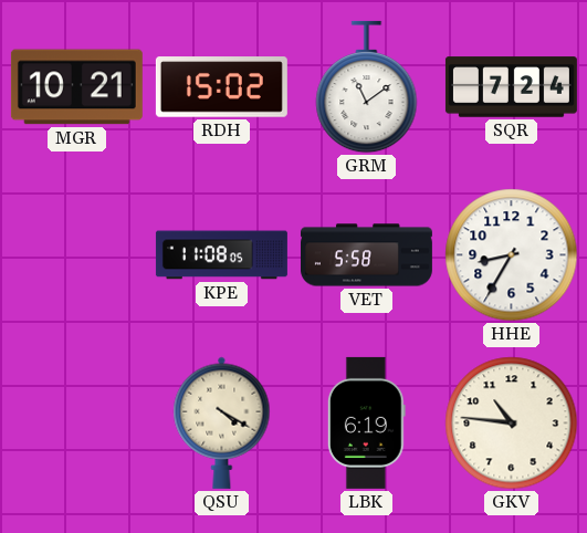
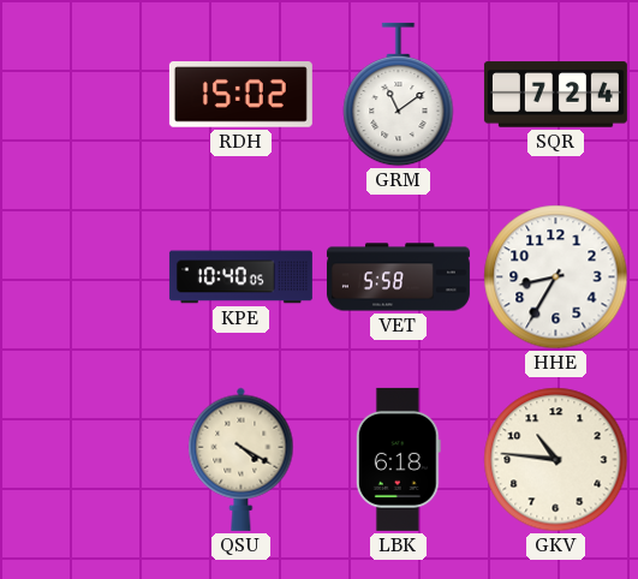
MGR: 10:21 -> none (76, 87)
KPE: 11:08 -> 10:40 (240, 277)
LBK: 6:19 -> 6:18 (398, 459)
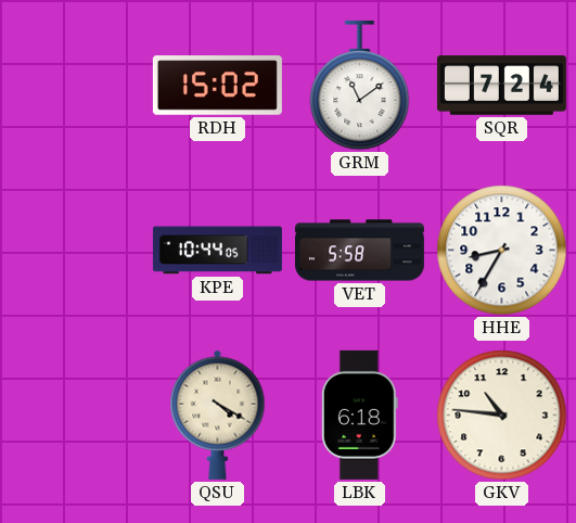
KPE: 10:40 -> 10:44 (217, 251)
